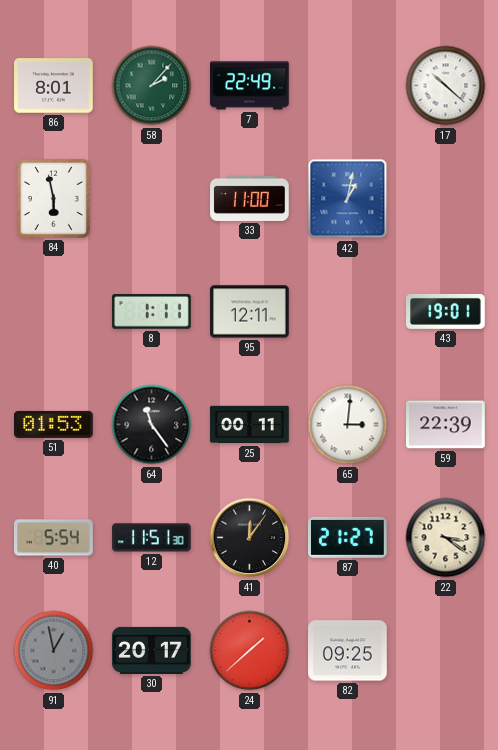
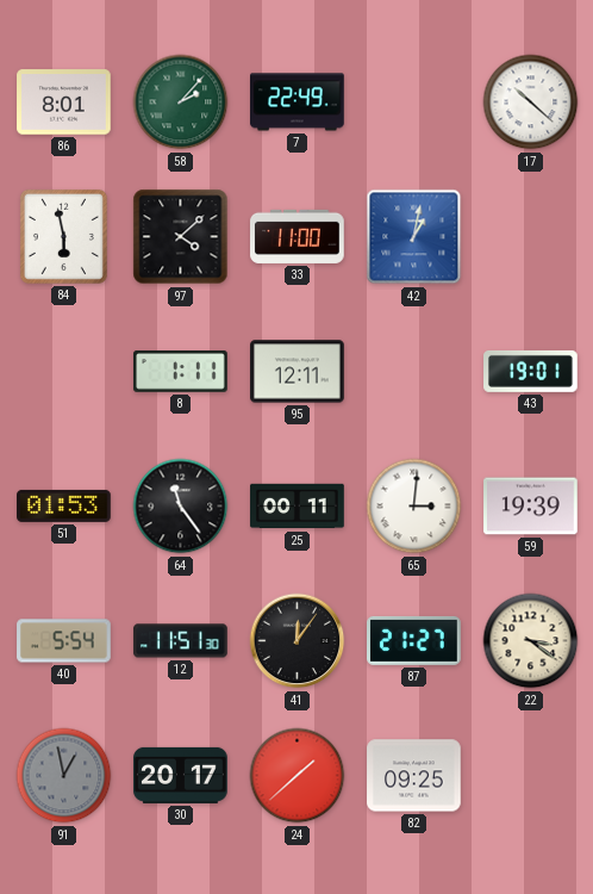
97: none -> 4:08 (181, 237)
59: 22:39 -> 19:39 (531, 507)
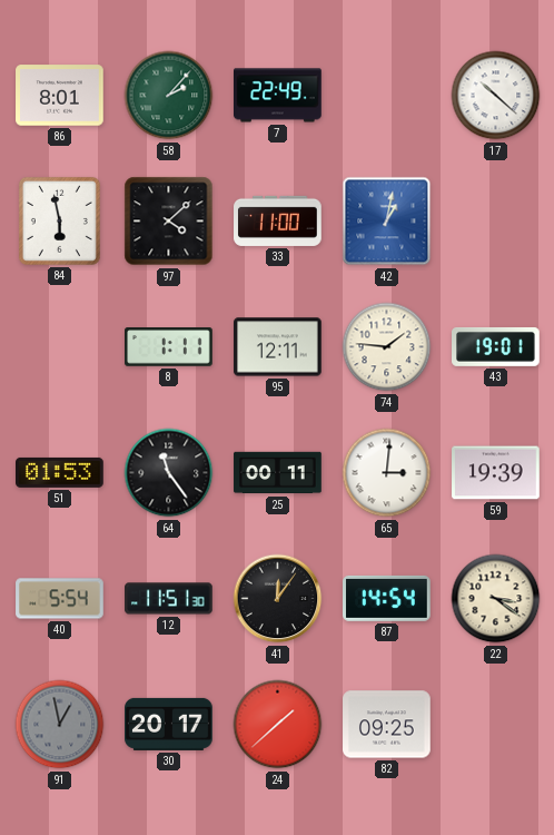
74: none -> 1:46 (387, 347)
87: 21:27 -> 14:54 (387, 598)
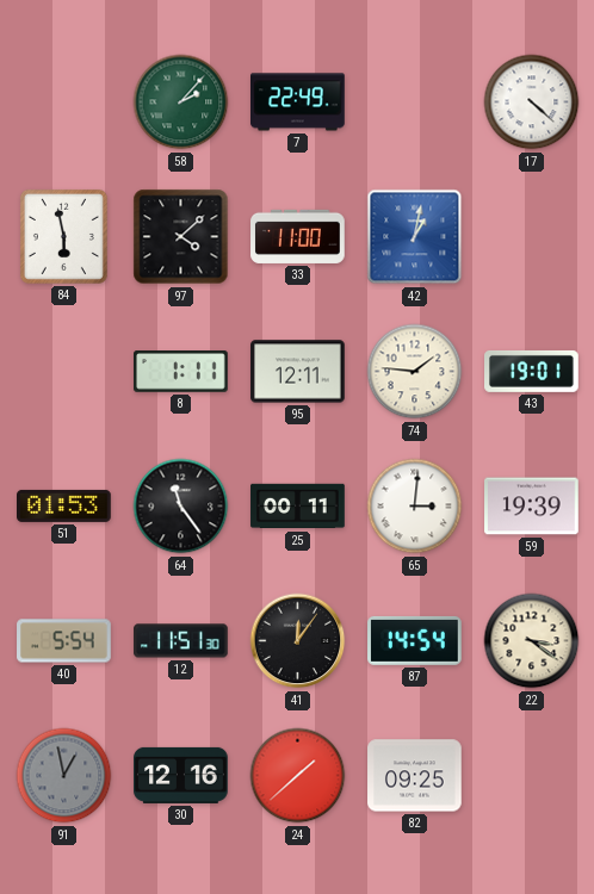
86: 8:01 -> none (60, 96)
17: 10:22 -> 4:22 (532, 103)
30: 20:17 -> 12:16 (181, 775)
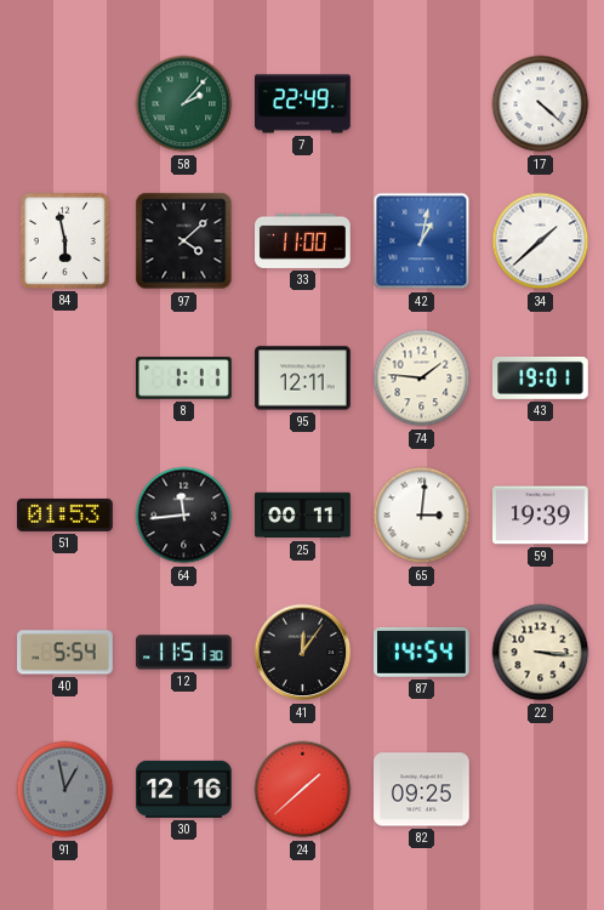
34: none -> 1:38 (541, 241)
64: 11:24 -> 11:44 (184, 516)
22: 3:21 -> 3:16 (541, 653)
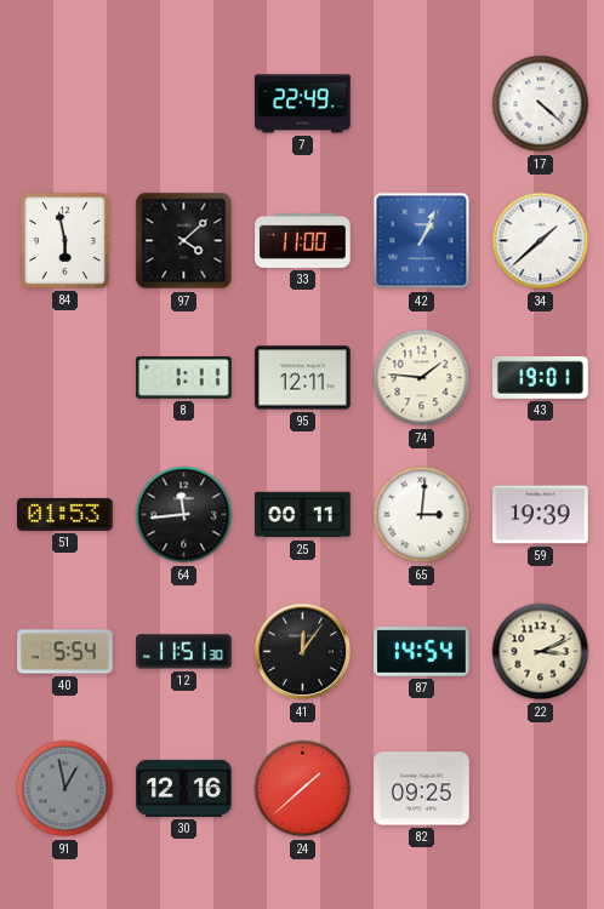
58: 2:07 -> none (184, 104)
42: 1:02 -> 1:04 (422, 241)
22: 3:16 -> 3:11 (541, 652)
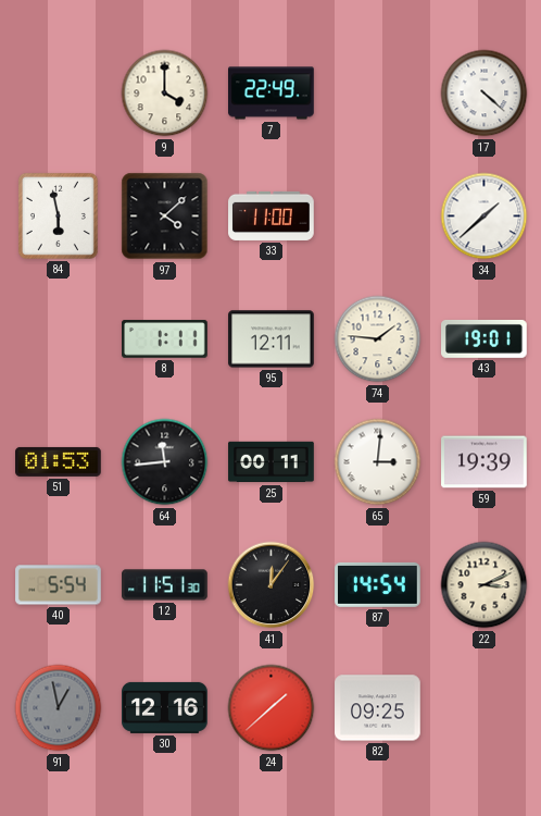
9: none -> 4:00 (165, 94)
42: 1:04 -> none (422, 241)
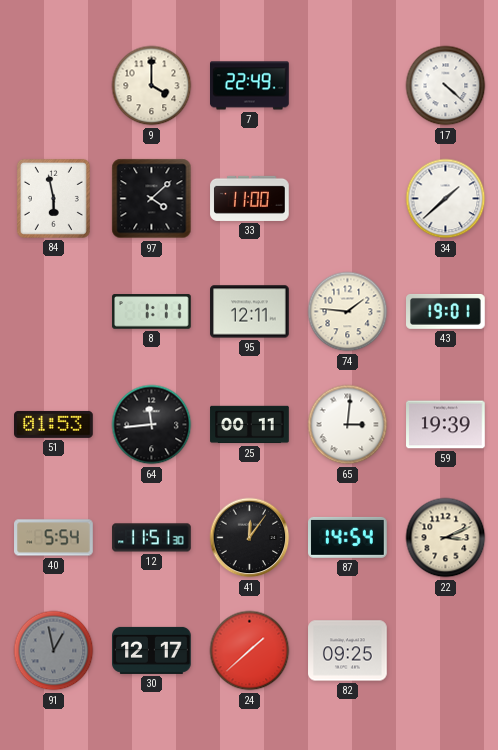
30: 12:16 -> 12:17 (152, 650)
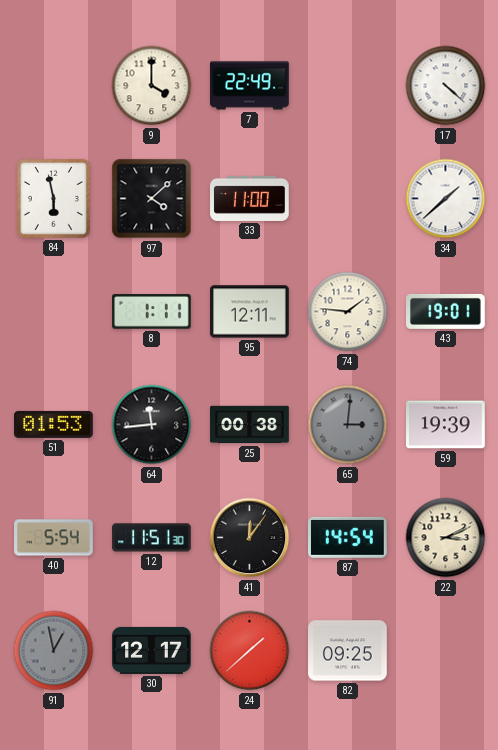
25: 00:11 -> 00:38 (250, 425)
65 dial: white -> grey (348, 425)
